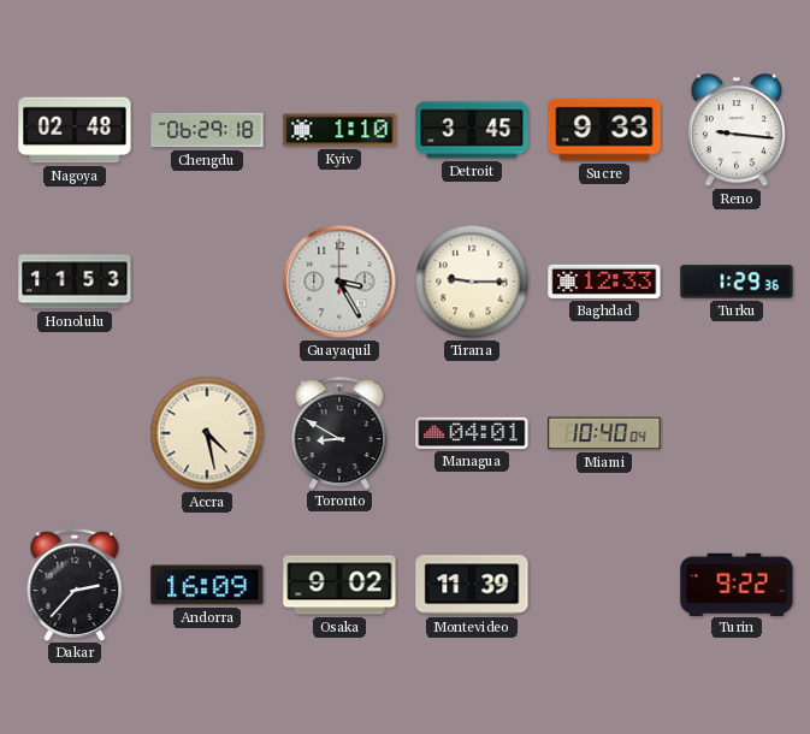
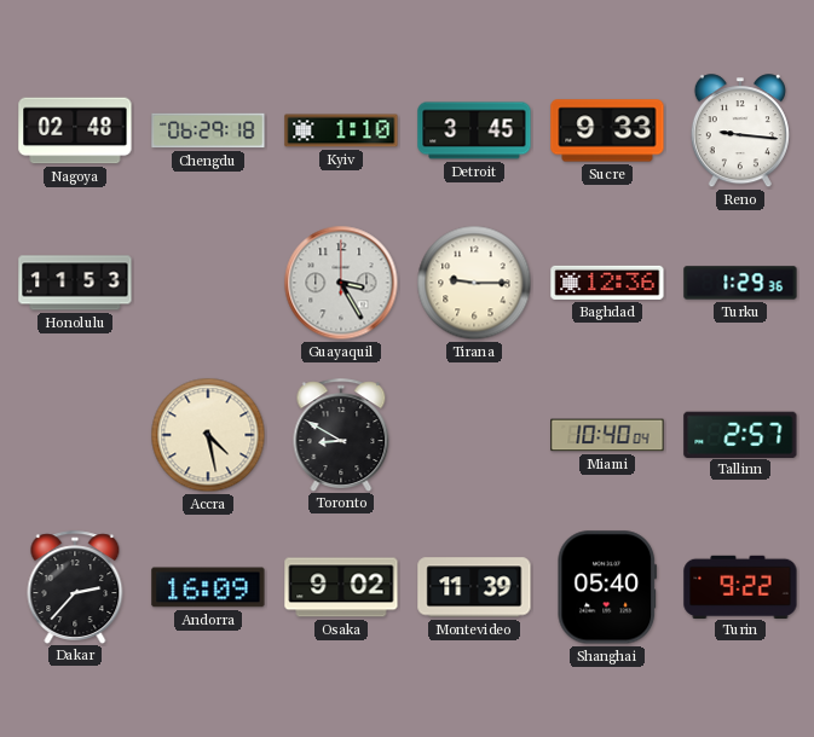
Baghdad: 12:33 -> 12:36 (607, 283)
Managua: 04:01 -> none (472, 433)
Tallinn: none -> 2:57 (740, 434)
Shanghai: none -> 05:40 (607, 587)
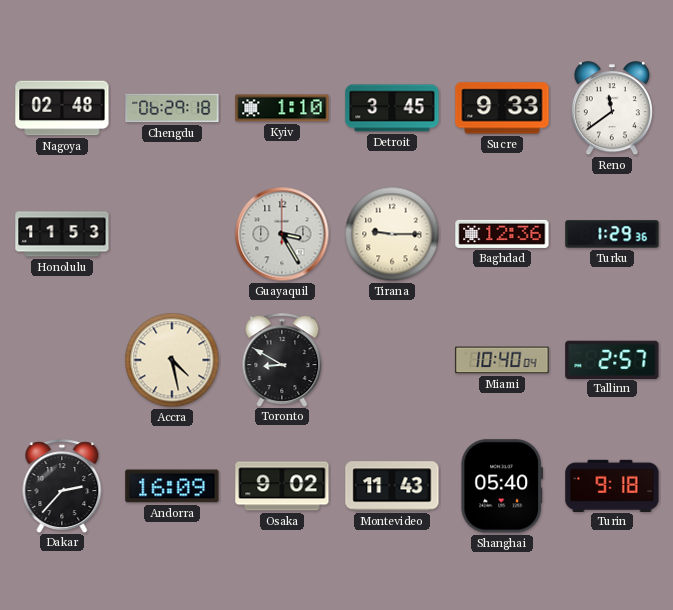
Reno: 9:16 -> 11:39 (612, 109)
Montevideo: 11:39 -> 11:43 (392, 486)
Turin: 9:22 -> 9:18 (612, 485)
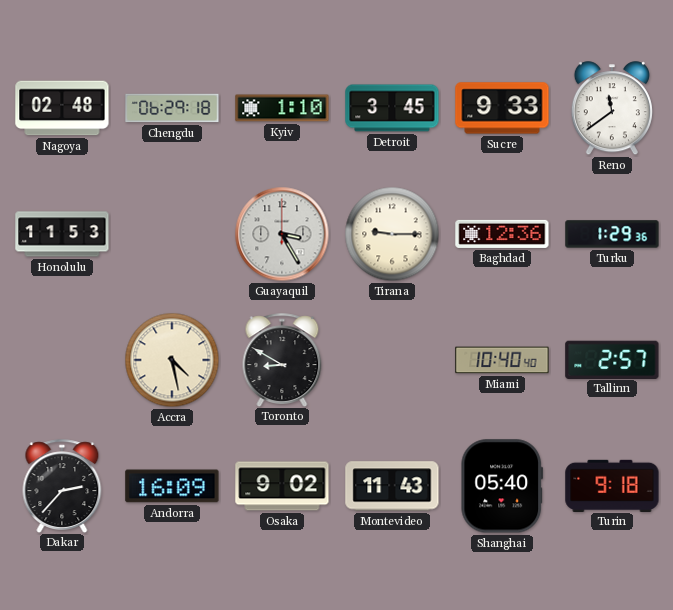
Miami: 10:40:04 -> 10:40:40 (502, 360)
